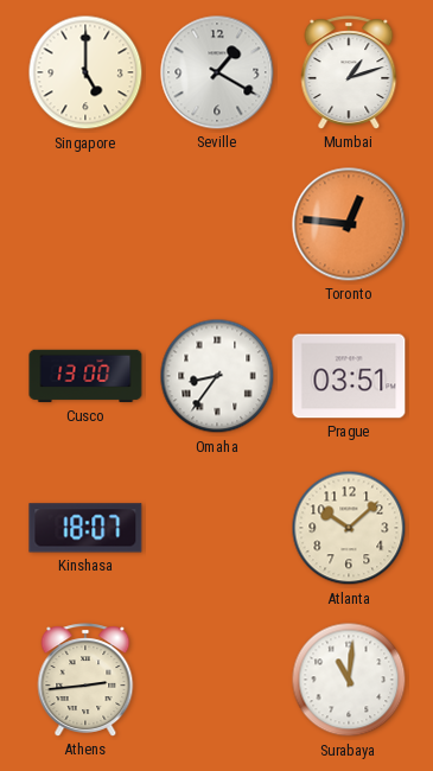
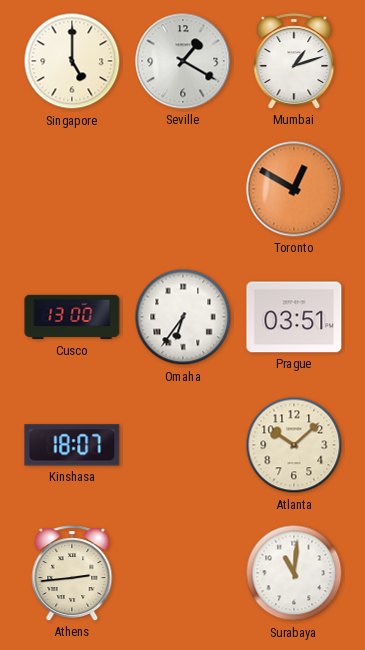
Toronto: 12:46 -> 12:50 (294, 189)
Omaha: 8:36 -> 6:36 (183, 317)
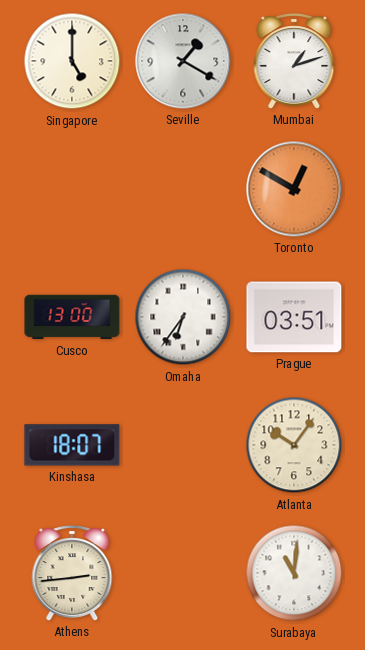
Atlanta: 10:08 -> 10:06 (294, 445)
